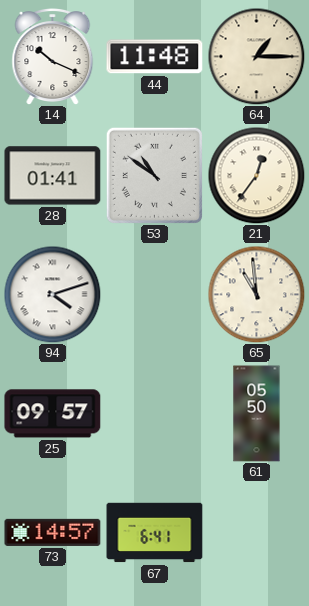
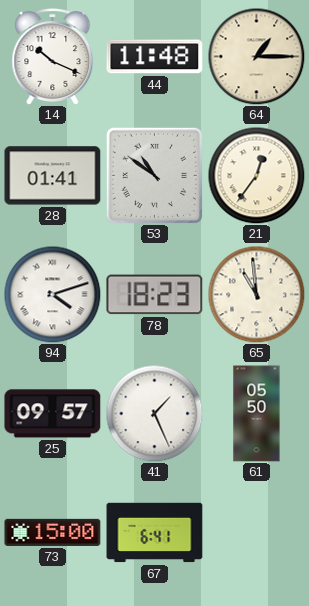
78: none -> 18:23 (155, 295)
41: none -> 1:26 (154, 413)
73: 14:57 -> 15:00 (53, 532)
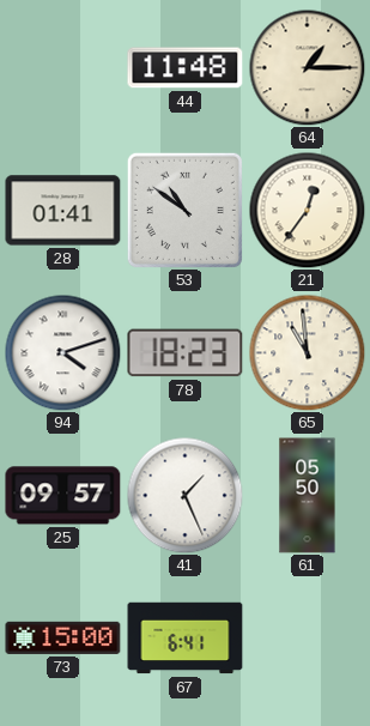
14: 10:19 -> none (53, 57)
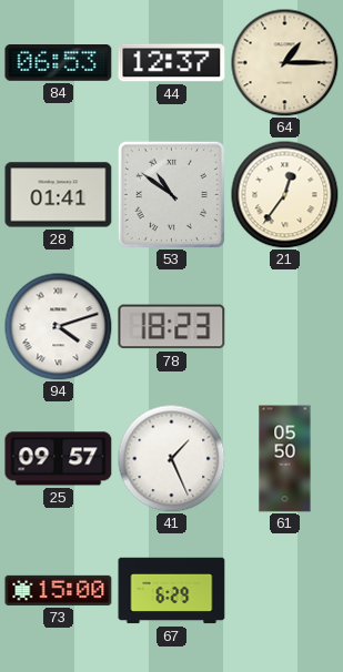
84: none -> 06:53 (59, 63)
44: 11:48 -> 12:37 (172, 63)
65: 10:59 -> none (307, 352)
67: 6:41 -> 6:29 (172, 591)
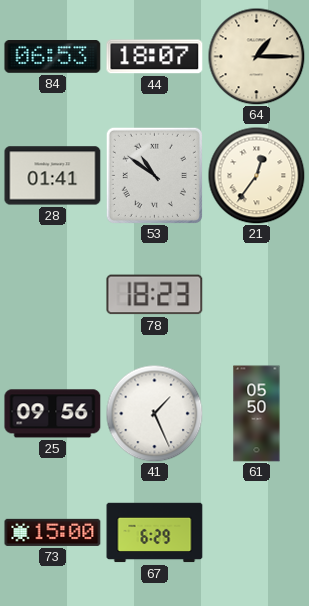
44: 12:37 -> 18:07 (155, 57)
94: 4:12 -> none (58, 326)
25: 09:57 -> 09:56 (53, 414)
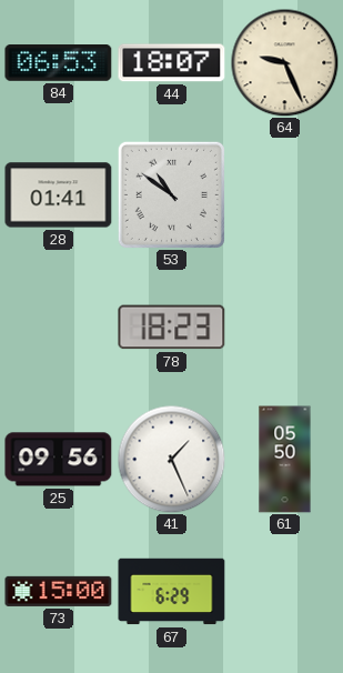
64: 1:15 -> 9:26 (284, 62)
21: 12:36 -> none (256, 175)
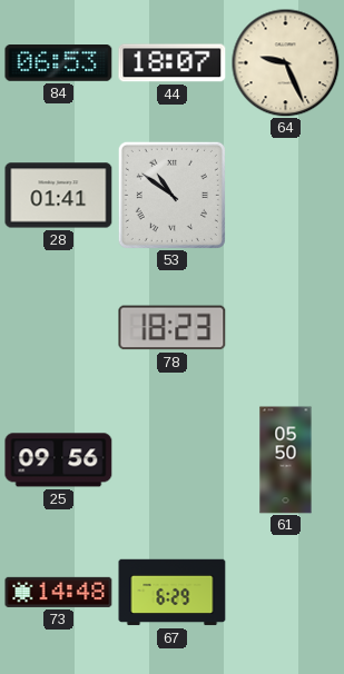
41: 1:26 -> none (171, 459)
73: 15:00 -> 14:48 (59, 592)
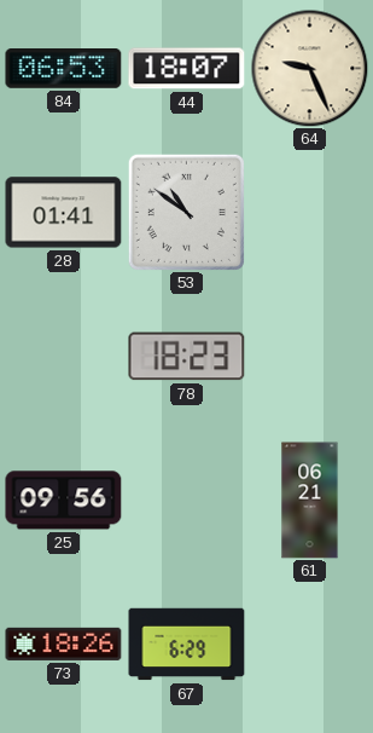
61: 05:50 -> 06:21 (310, 501)
73: 14:48 -> 18:26 (64, 643)
